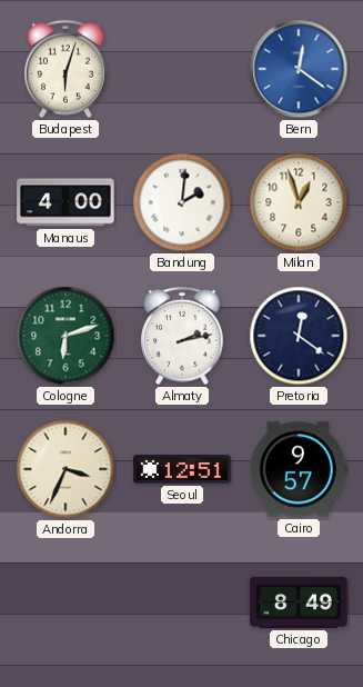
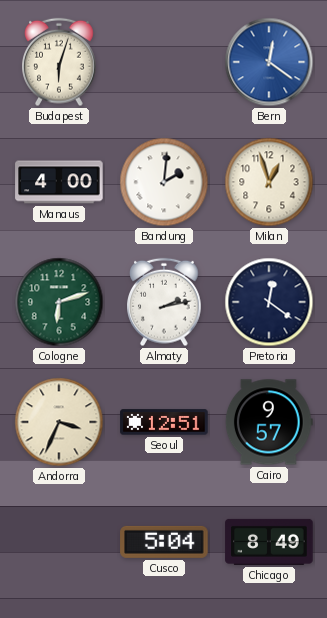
Cusco: none -> 5:04 (164, 542)
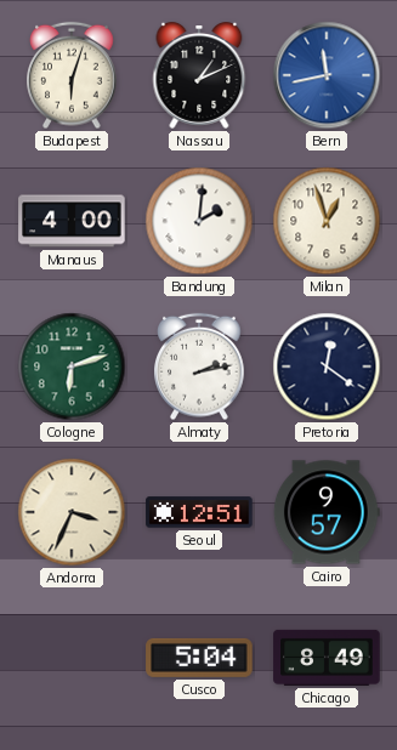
Nassau: none -> 1:11 (199, 76)
Bern: 12:21 -> 11:43 (327, 75)
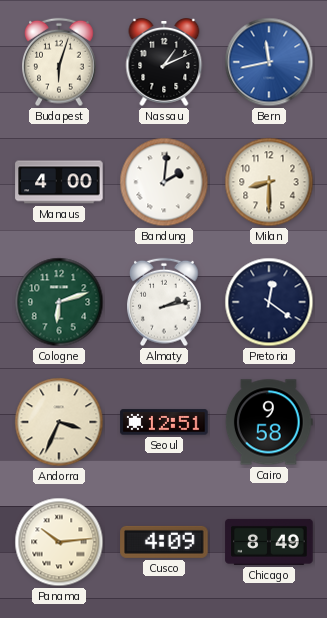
Milan: 12:57 -> 8:30 (269, 182)
Cairo: 9:57 -> 9:58 (269, 422)
Panama: none -> 10:14 (59, 542)
Cusco: 5:04 -> 4:09 (164, 542)
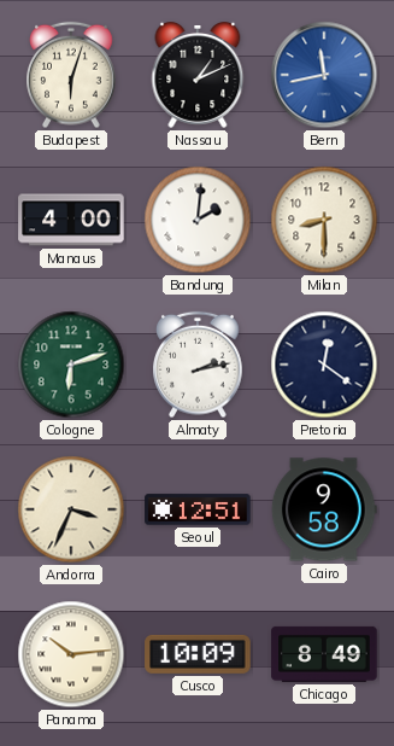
Cusco: 4:09 -> 10:09 (198, 654)
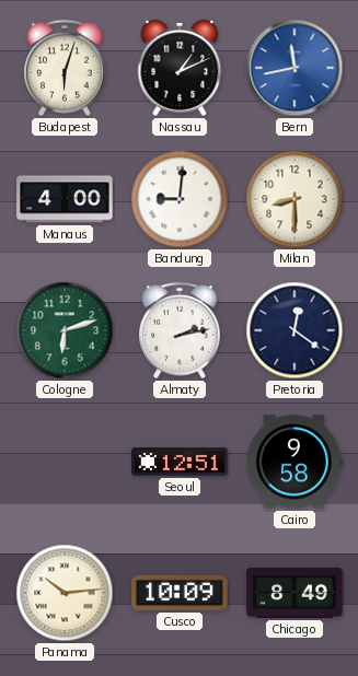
Bandung: 2:01 -> 9:01 (180, 199)
Andorra: 3:34 -> none (71, 509)
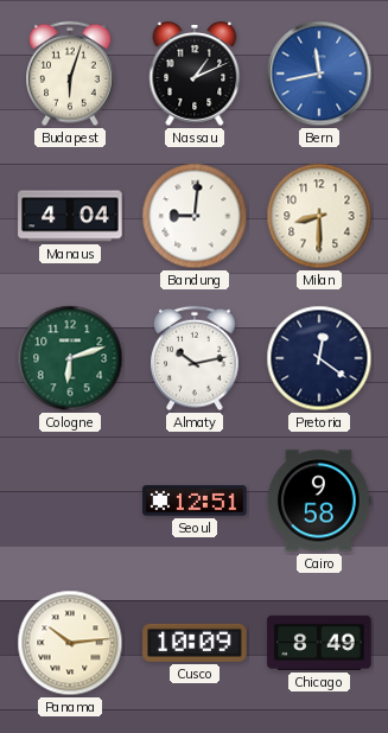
Manaus: 4:00 -> 4:04 (70, 216)
Almaty: 2:13 -> 10:13 (196, 358)
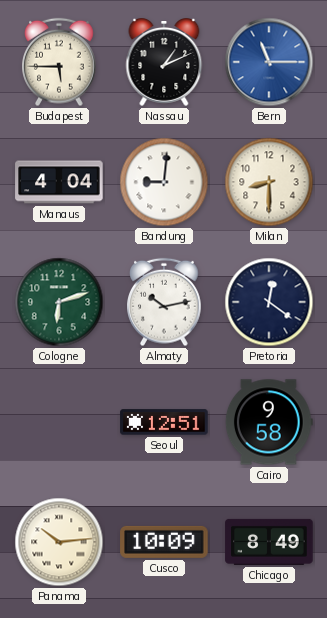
Budapest: 6:03 -> 5:45 (60, 62)
Bern: 11:43 -> 11:15 (269, 62)
